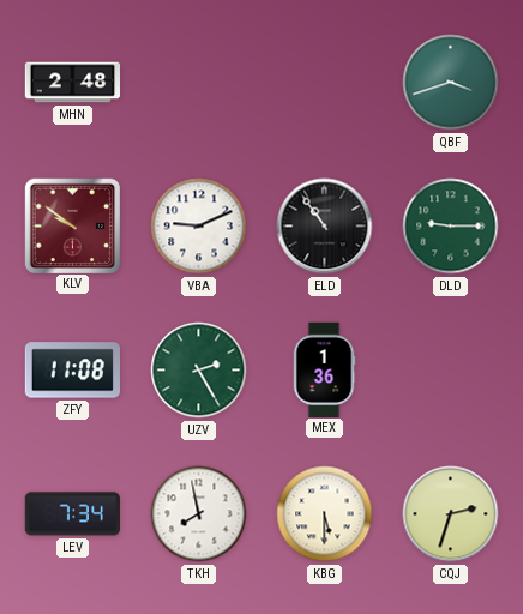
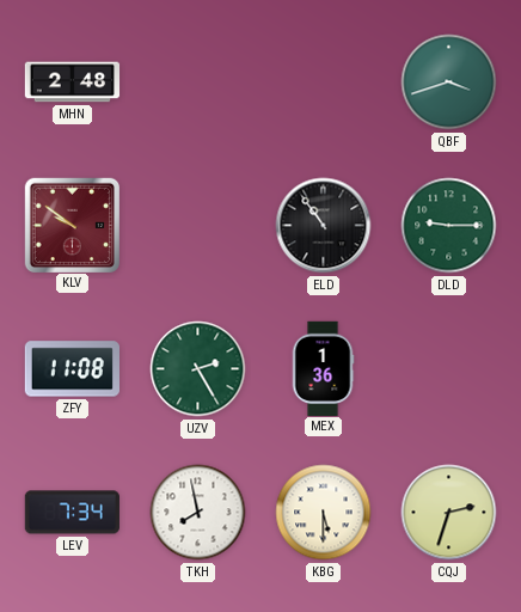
VBA: 9:11 -> none (199, 227)
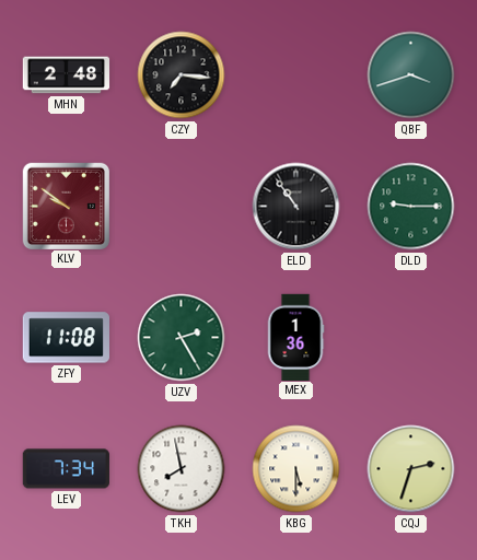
CZY: none -> 7:16 (182, 75)
